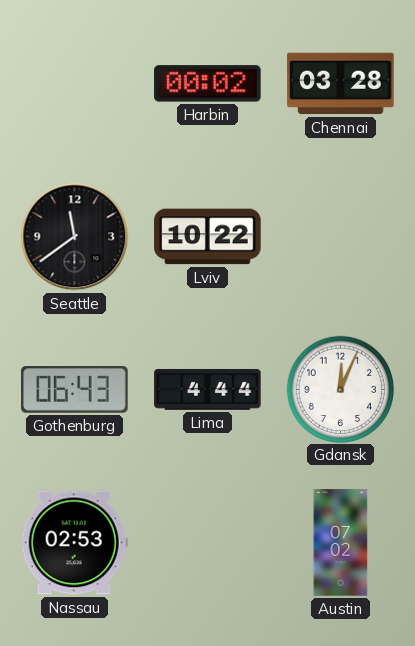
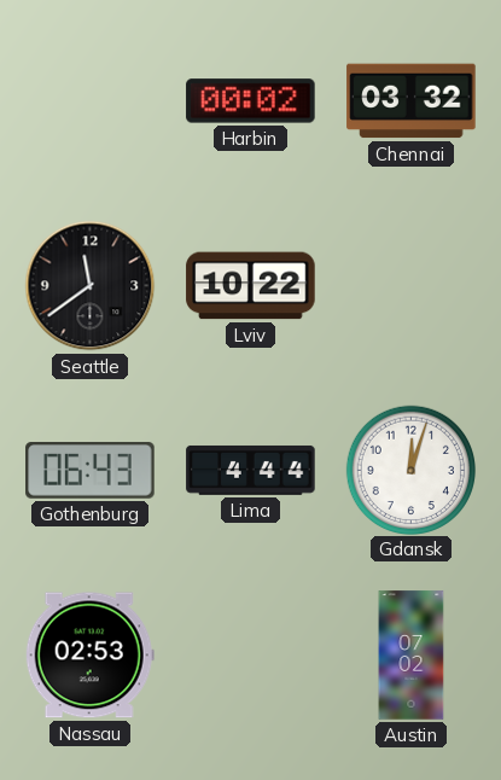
Chennai: 03:28 -> 03:32 (412, 101)
Gdansk: 12:04 -> 12:03 (410, 470)
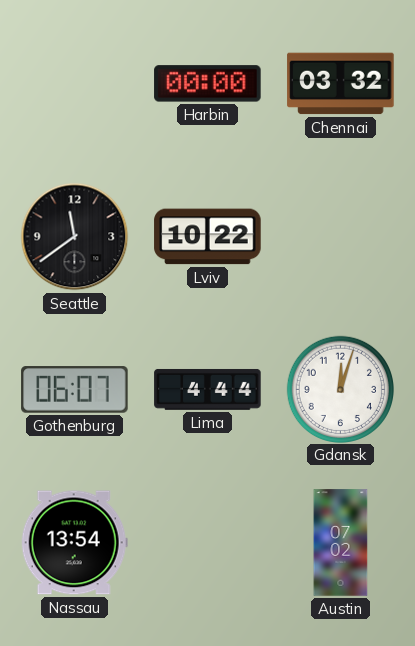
Harbin: 00:02 -> 00:00 (208, 84)
Gothenburg: 06:43 -> 06:07 (75, 390)
Nassau: 02:53 -> 13:54 (74, 543)
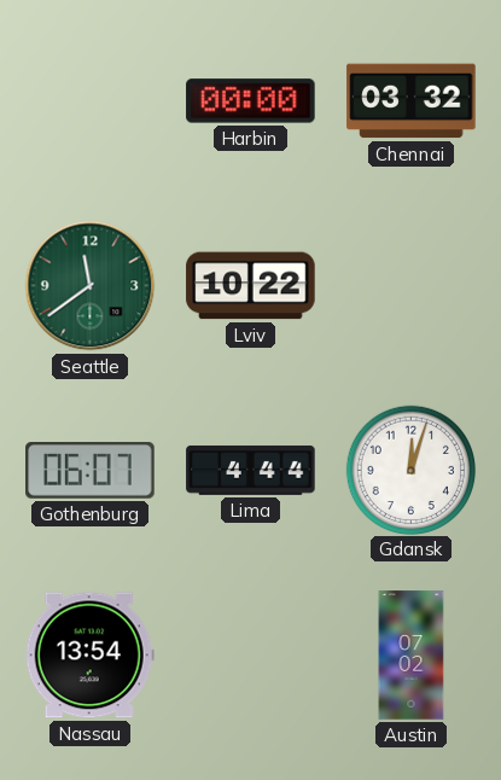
Seattle dial: black -> green (91, 286)
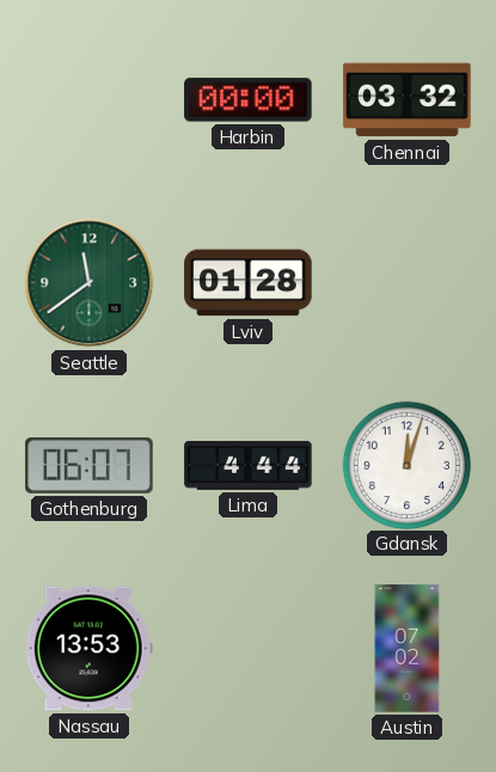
Lviv: 10:22 -> 01:28 (249, 283)
Nassau: 13:54 -> 13:53 (88, 649)
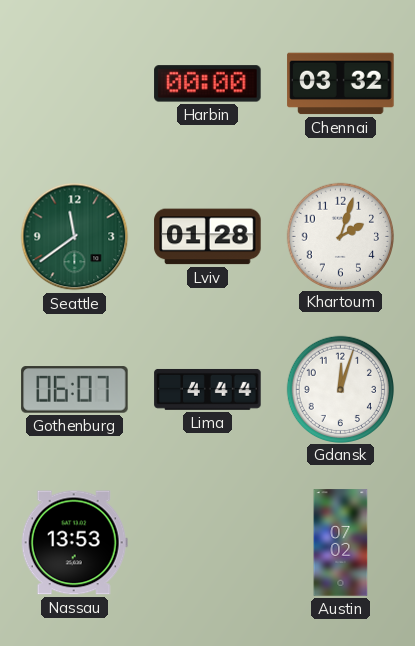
Khartoum: none -> 2:03 (340, 236)
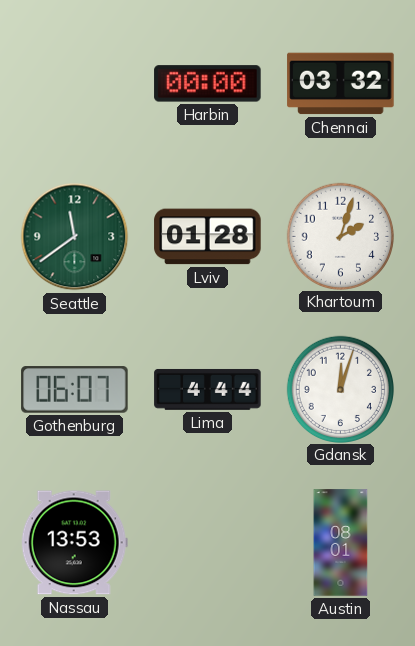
Austin: 07:02 -> 08:01 (341, 543)
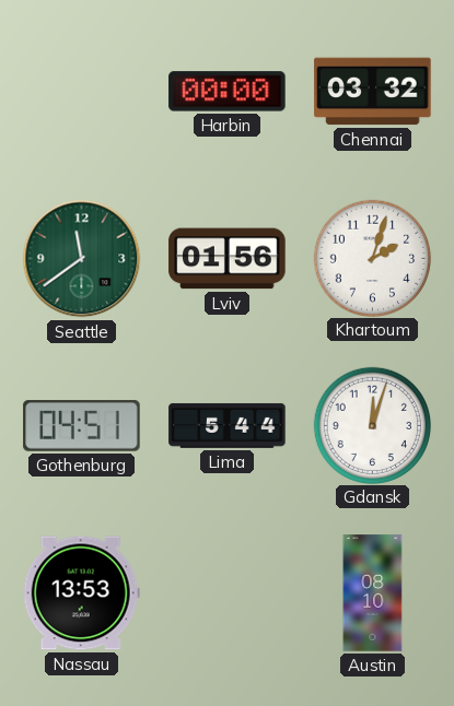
Lviv: 01:28 -> 01:56 (228, 259)
Gothenburg: 06:07 -> 04:51 (82, 426)
Lima: 4:44 -> 5:44 (228, 425)
Austin: 08:01 -> 08:10 (373, 593)
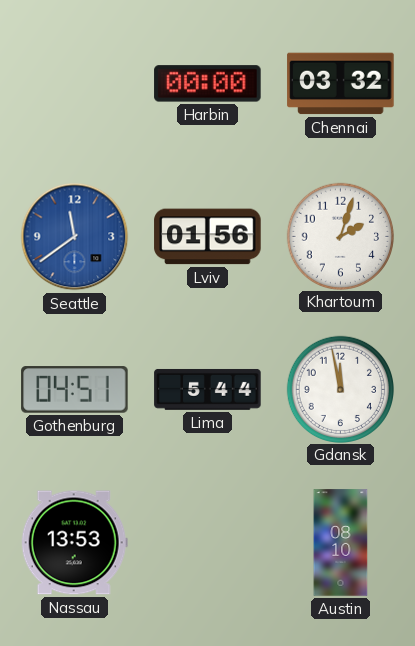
Seattle dial: green -> blue (75, 237)
Gdansk: 12:03 -> 11:58 (340, 389)
